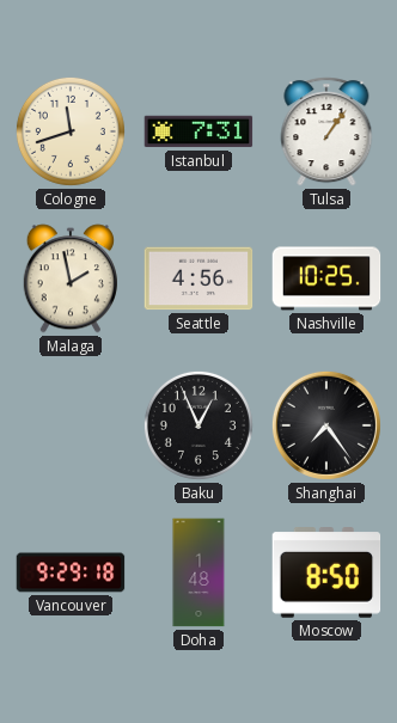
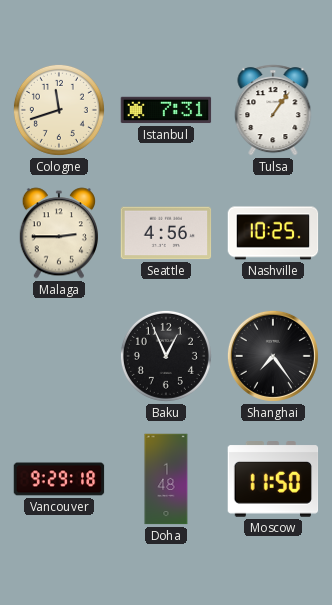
Malaga: 1:58 -> 2:45 (59, 233)
Moscow: 8:50 -> 11:50 (273, 480)
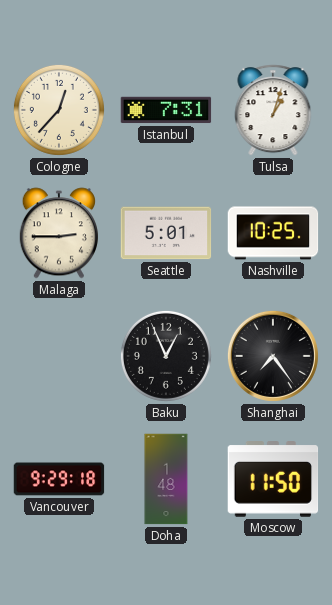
Cologne: 11:42 -> 12:37 (59, 110)
Tulsa: 1:06 -> 1:03 (273, 110)
Seattle: 4:56 -> 5:01 (166, 233)
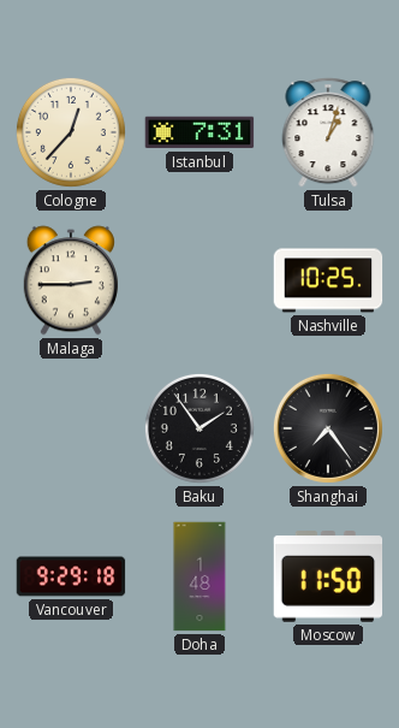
Seattle: 5:01 -> none (166, 233)
Baku: 12:56 -> 1:54 (199, 428)
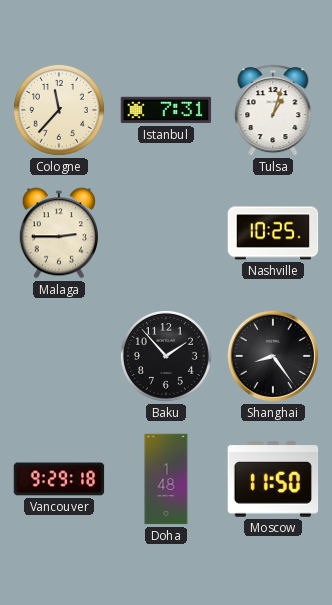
Cologne: 12:37 -> 11:37 (59, 110)
Baku: 1:54 -> 1:53 (166, 356)
Shanghai: 7:24 -> 8:24 (273, 356)
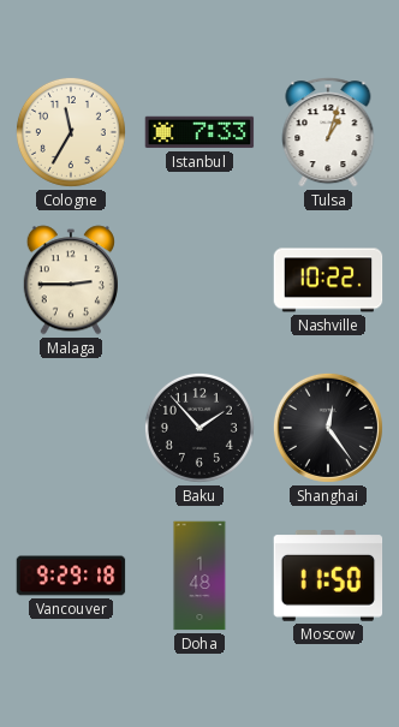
Cologne: 11:37 -> 11:35 (71, 132)
Istanbul: 7:31 -> 7:33 (199, 132)
Nashville: 10:25 -> 10:22 (328, 280)
Shanghai: 8:24 -> 12:24 (328, 428)
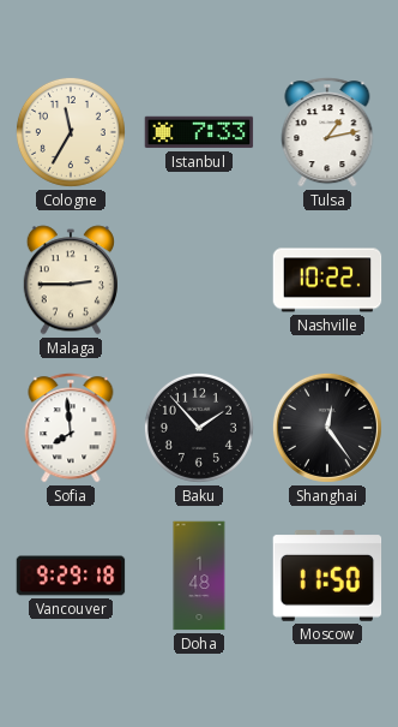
Tulsa: 1:03 -> 1:13 (327, 132)
Sofia: none -> 7:59 (71, 428)
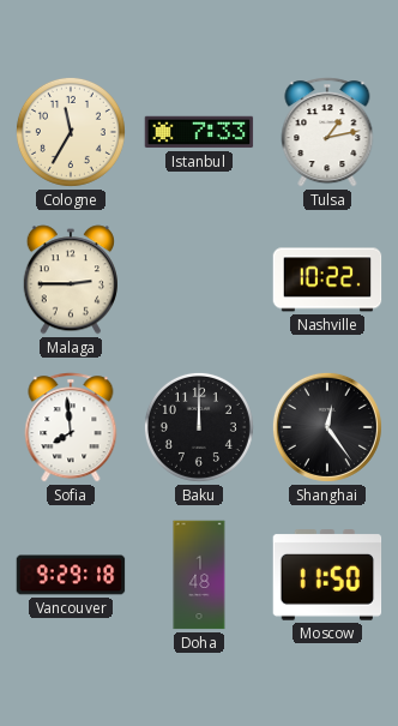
Baku: 1:53 -> 12:00 (199, 427)
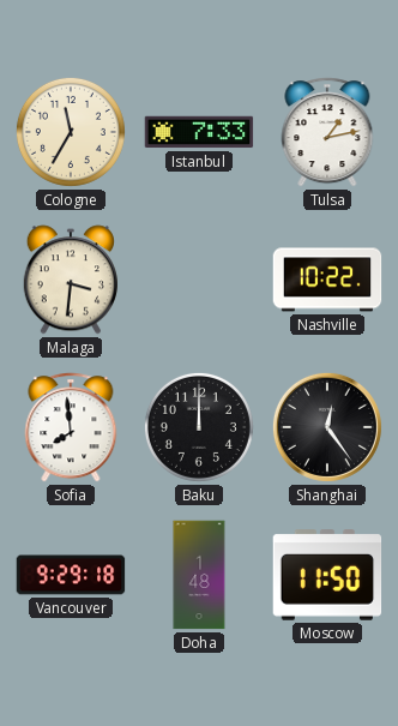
Malaga: 2:45 -> 3:31 (71, 280)
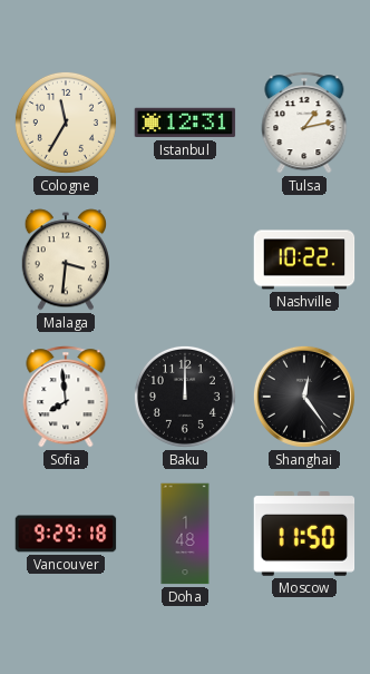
Istanbul: 7:33 -> 12:31 (185, 123)
